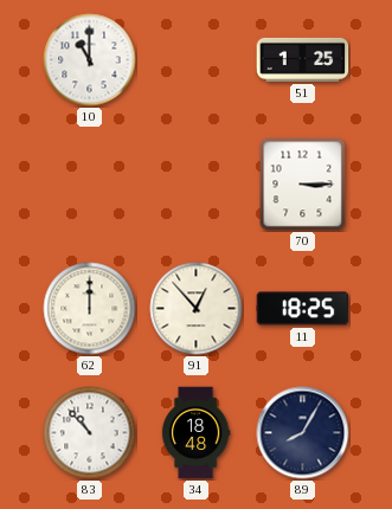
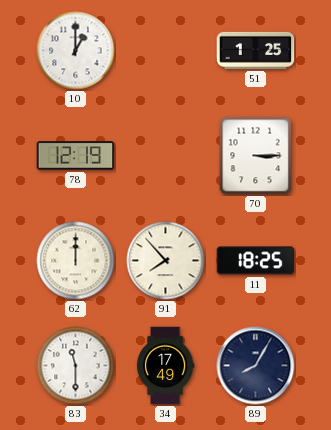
10: 11:00 -> 1:00 (76, 51)
78: none -> 12:19 (76, 156)
91: 12:53 -> 7:53 (166, 261)
83: 10:53 -> 11:30 (76, 366)
34: 18:48 -> 17:49 (165, 366)
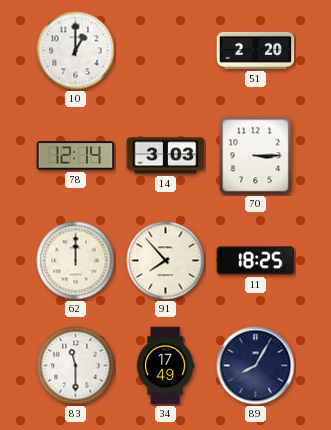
51: 1:25 -> 2:20 (256, 50)
78: 12:19 -> 12:14 (76, 156)
14: none -> 3:03 (166, 156)
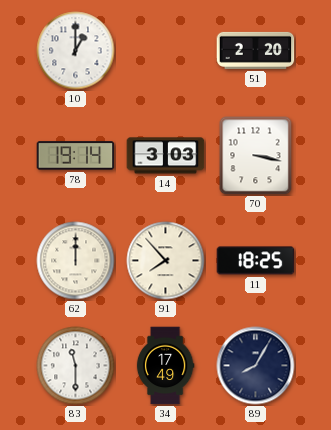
78: 12:14 -> 19:14 (76, 156)
70: 3:15 -> 3:17 (256, 156)
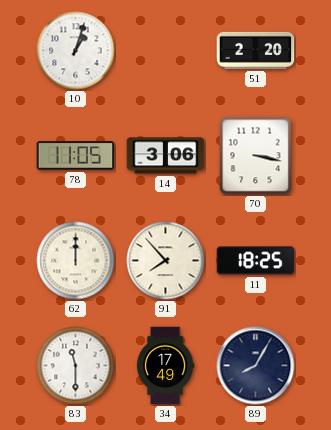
10: 1:00 -> 1:03 (76, 51)
78: 19:14 -> 11:05 (76, 156)
14: 3:03 -> 3:06 (166, 156)
